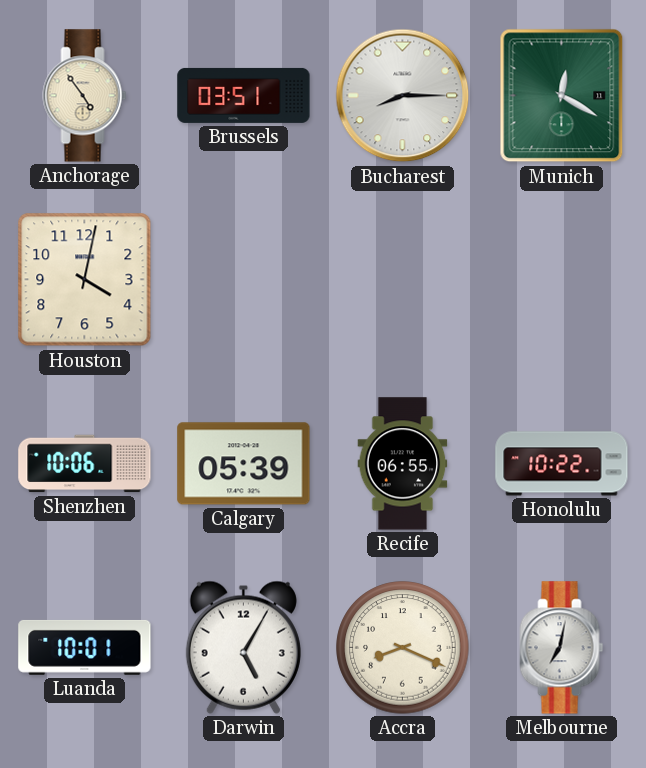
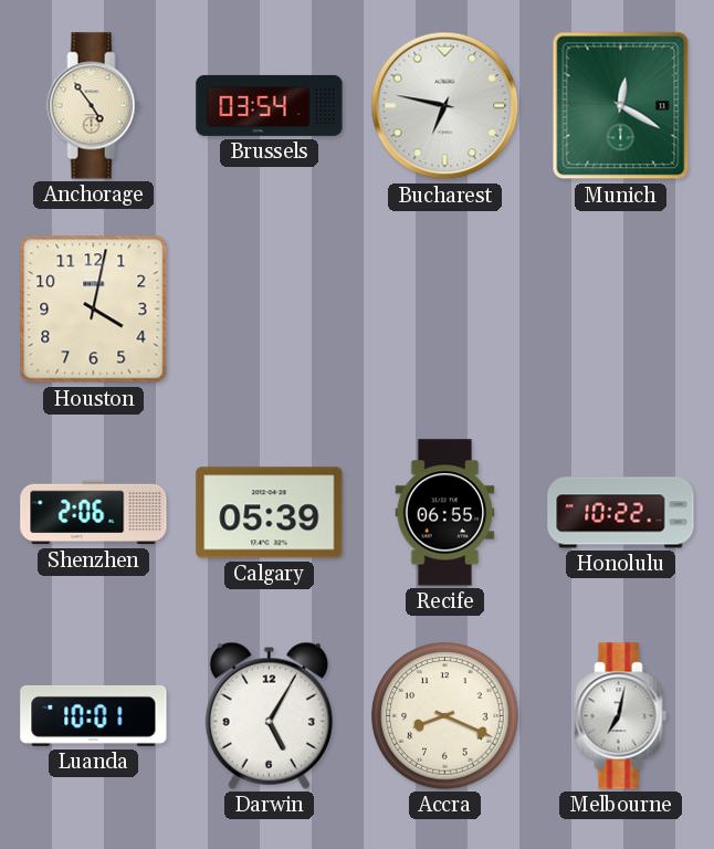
Brussels: 03:51 -> 03:54 (270, 105)
Bucharest: 8:15 -> 6:47 (445, 106)
Shenzhen: 10:06 -> 2:06 (94, 513)
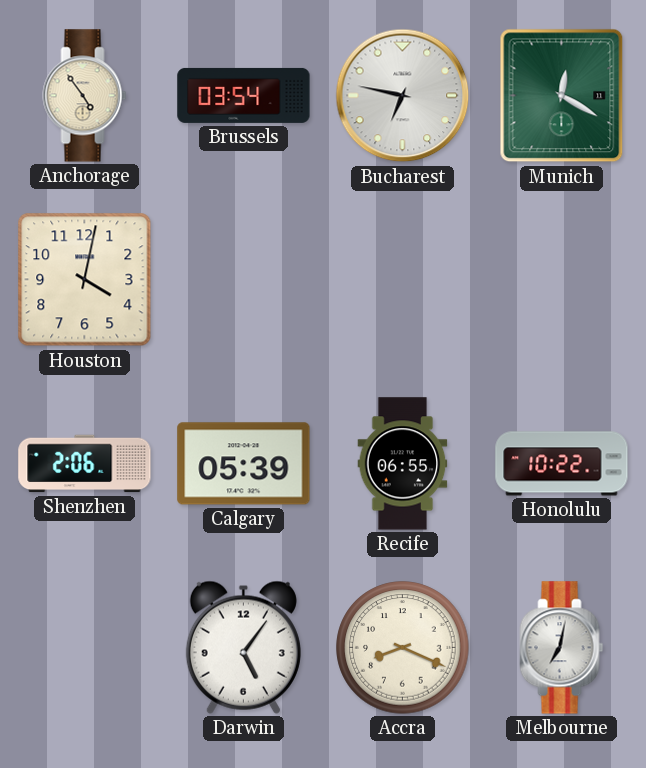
Luanda: 10:01 -> none (94, 715)
Darwin: 5:05 -> 5:06 (243, 647)
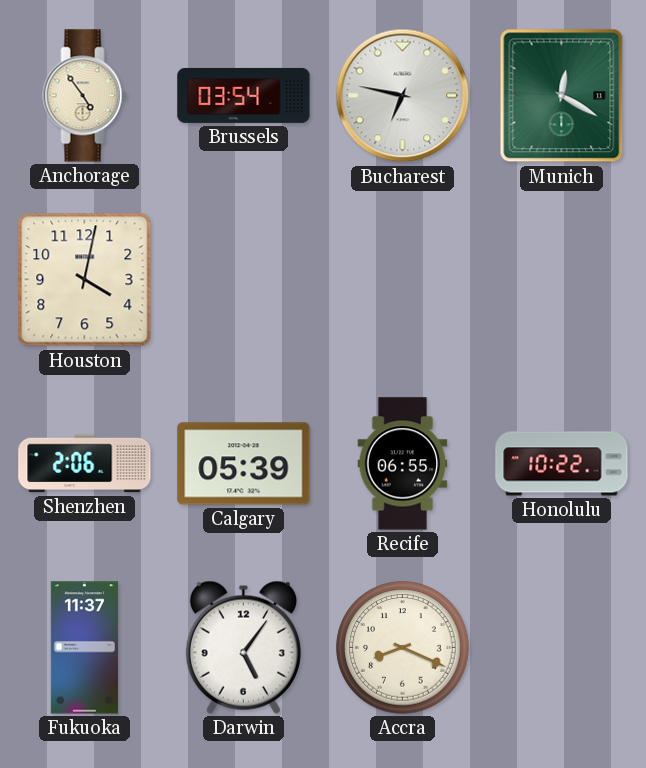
Fukuoka: none -> 11:37 (84, 648)
Melbourne: 7:02 -> none (562, 648)
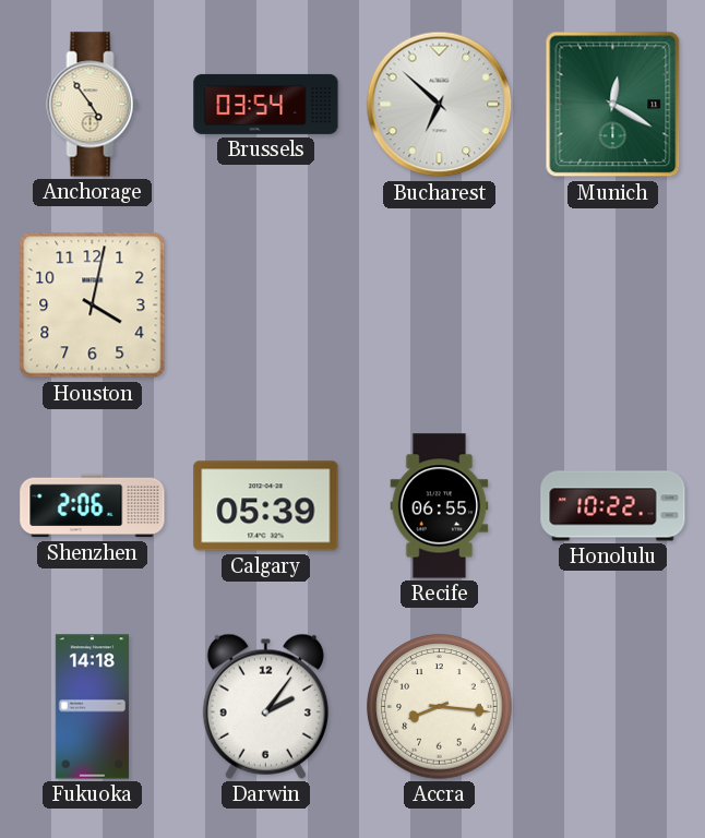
Bucharest: 6:47 -> 6:52 (440, 105)
Fukuoka: 11:37 -> 14:18 (92, 707)
Darwin: 5:06 -> 2:06 (265, 706)
Accra: 8:19 -> 8:16 (440, 707)
